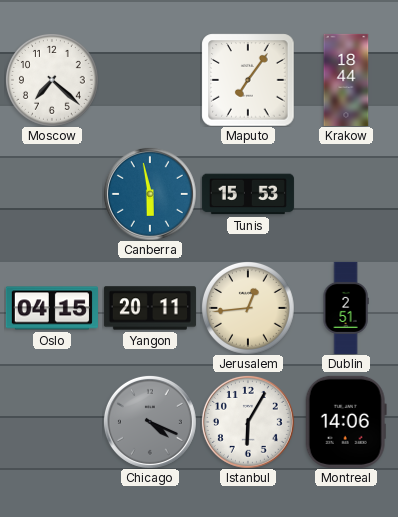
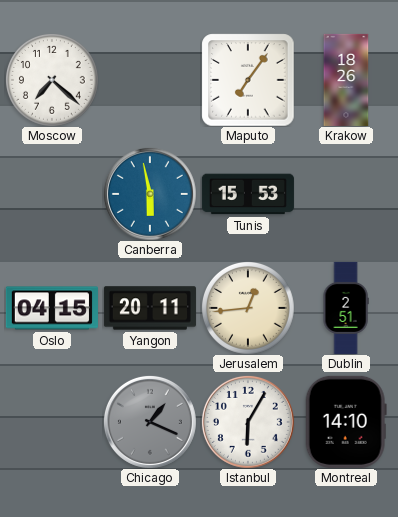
Krakow: 18:44 -> 18:26 (346, 80)
Chicago: 4:19 -> 1:19 (150, 422)
Montreal: 14:06 -> 14:10 (346, 422)
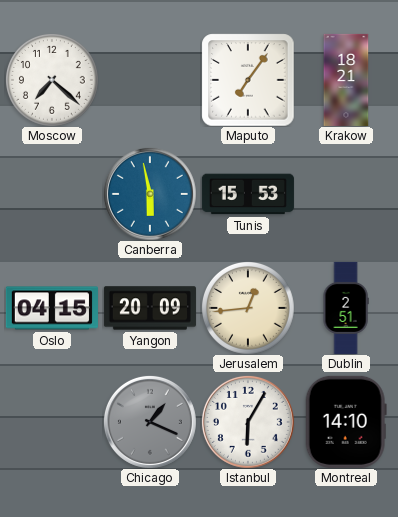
Krakow: 18:26 -> 18:21 (346, 80)
Yangon: 20:11 -> 20:09 (150, 308)
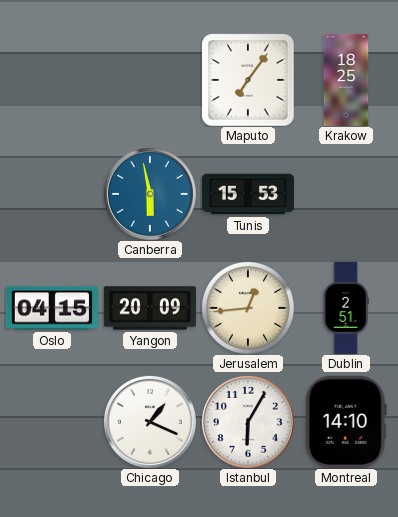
Moscow: 7:22 -> none (52, 80)
Krakow: 18:21 -> 18:25 (346, 80)
Chicago dial: grey -> white (150, 422)
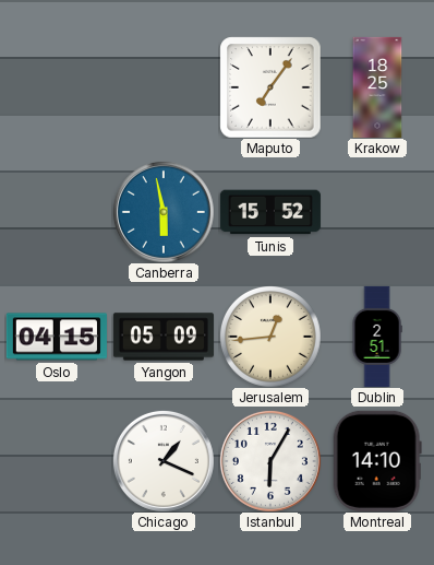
Tunis: 15:53 -> 15:52 (270, 212)
Yangon: 20:09 -> 05:09 (164, 337)
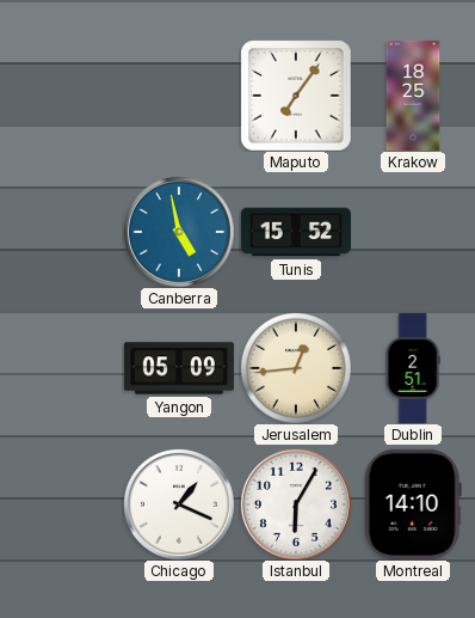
Canberra: 5:58 -> 4:58 (179, 232)
Oslo: 04:15 -> none (57, 337)
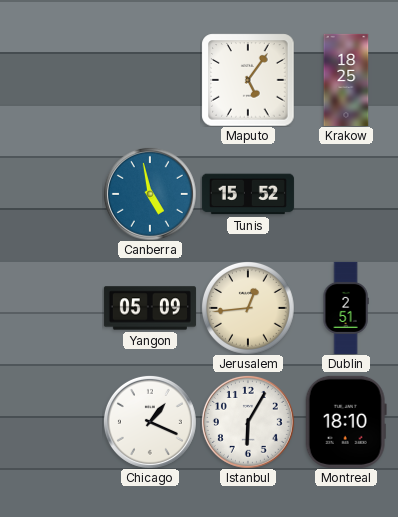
Maputo: 7:06 -> 5:06 (248, 80)
Montreal: 14:10 -> 18:10 (346, 422)
